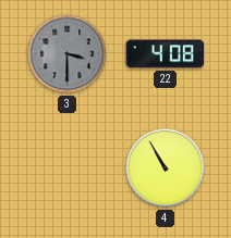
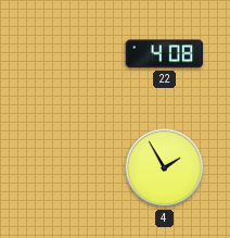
3: 3:30 -> none (68, 54)
4: 10:55 -> 1:55 (165, 168)
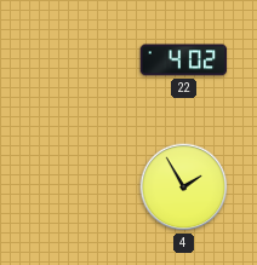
22: 4:08 -> 4:02 (184, 61)
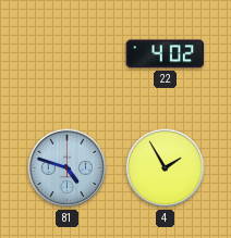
81: none -> 4:48 (68, 168)
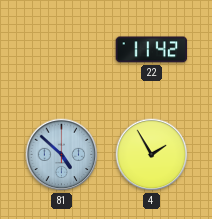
22: 4:02 -> 11:42 (152, 50)
81: 4:48 -> 4:52 (62, 155)
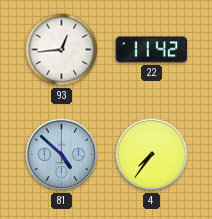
93: none -> 12:44 (62, 50)
4: 1:55 -> 7:36 (152, 155)
